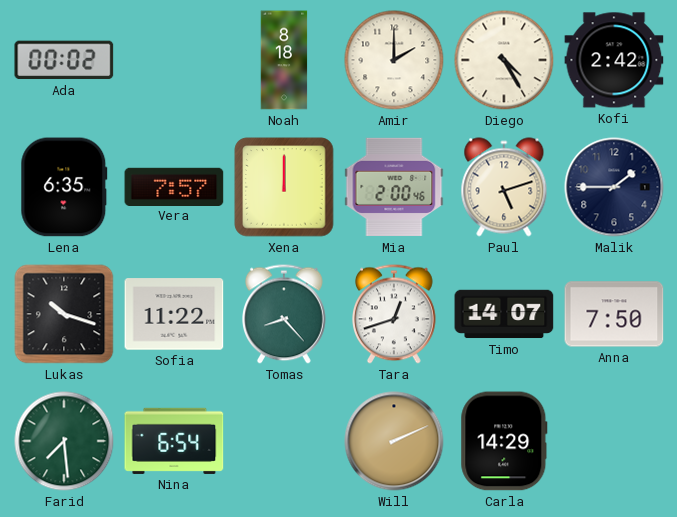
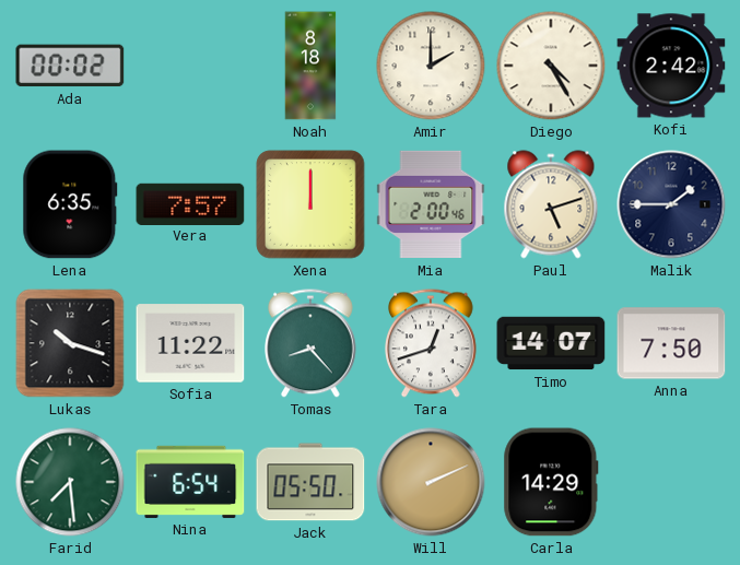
Jack: none -> 05:50 (310, 482)
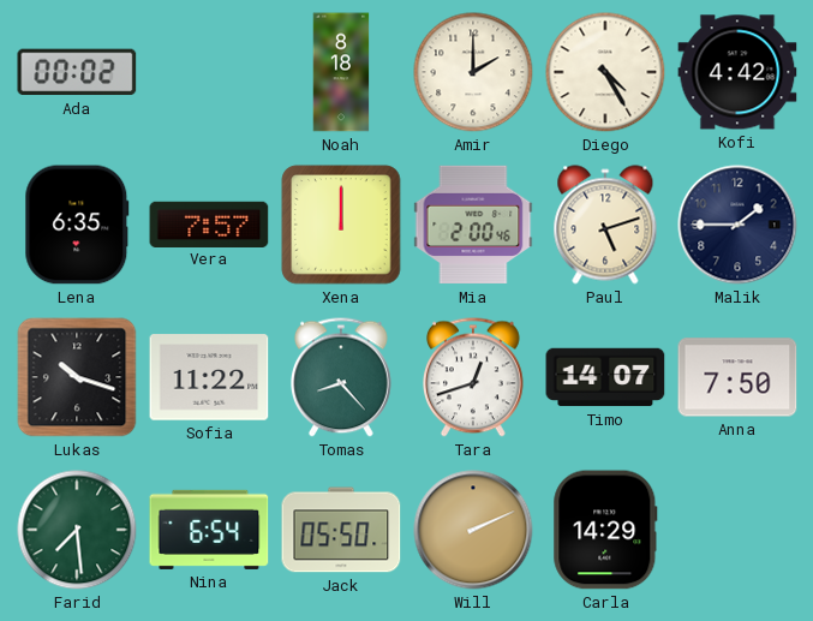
Kofi: 2:42 -> 4:42 (737, 72)
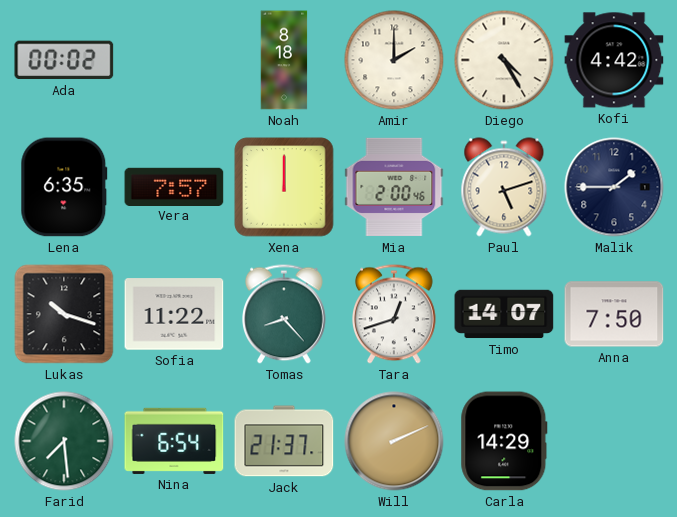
Jack: 05:50 -> 21:37 (284, 441)
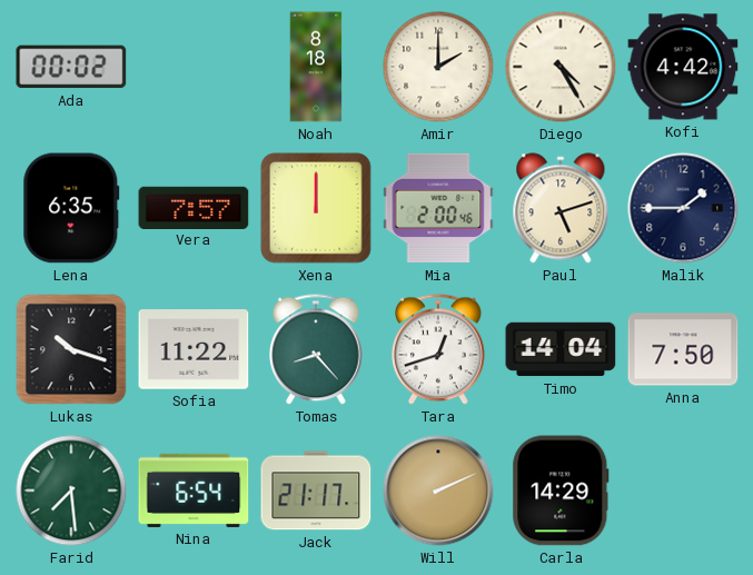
Timo: 14:07 -> 14:04 (561, 349)
Jack: 21:37 -> 21:17 (316, 490)
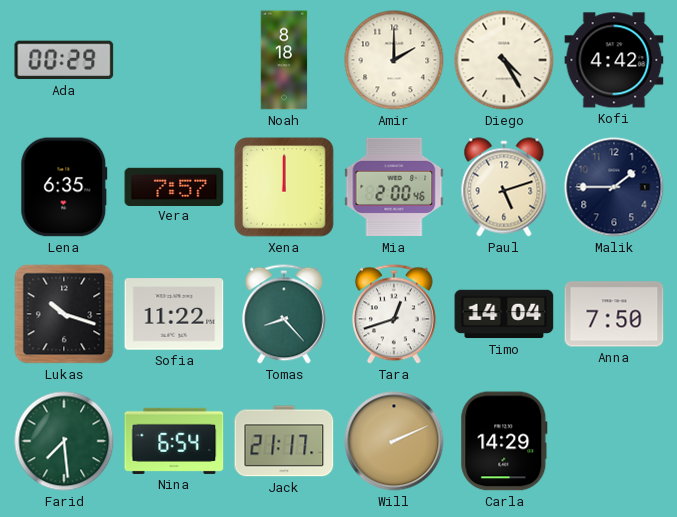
Ada: 00:02 -> 00:29 (64, 60)
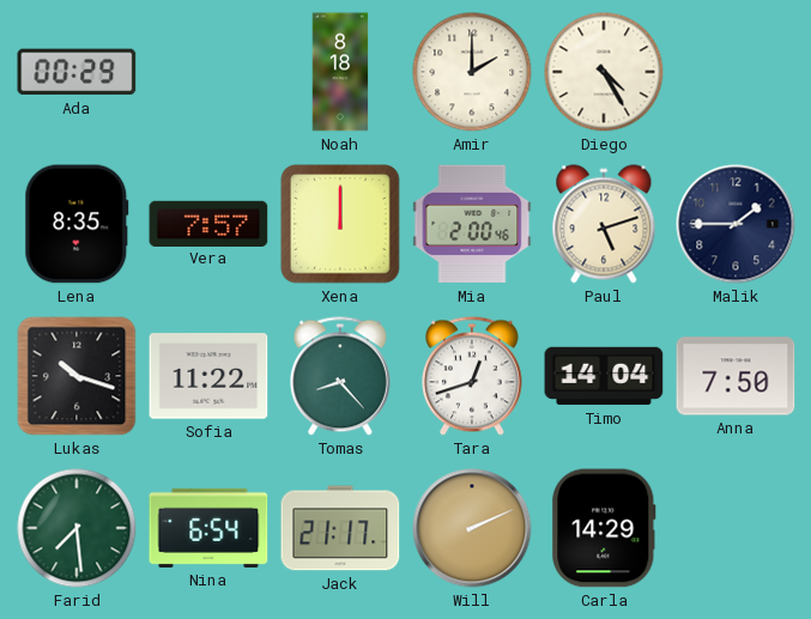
Kofi: 4:42 -> none (614, 60)
Lena: 6:35 -> 8:35 (77, 224)
